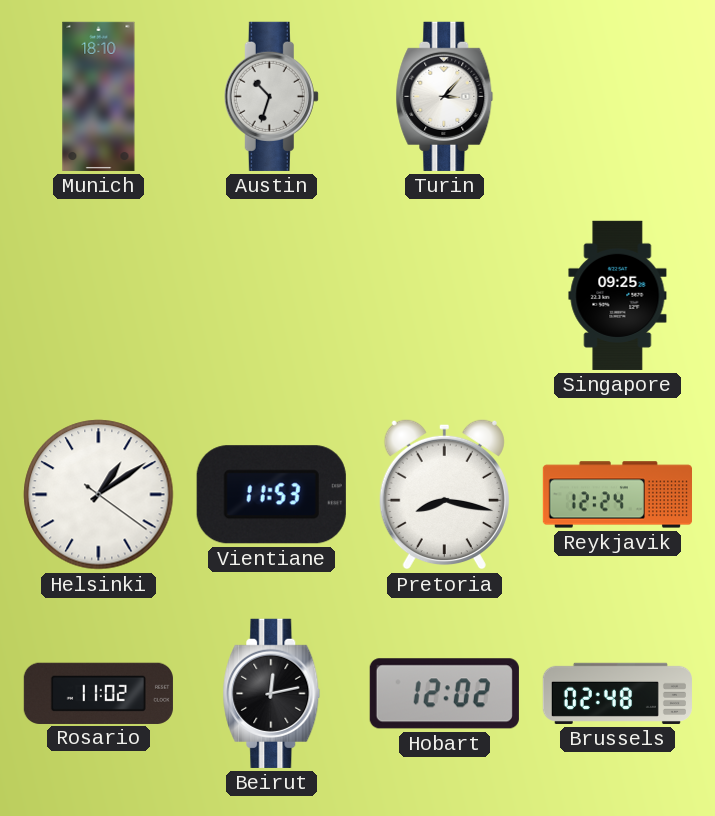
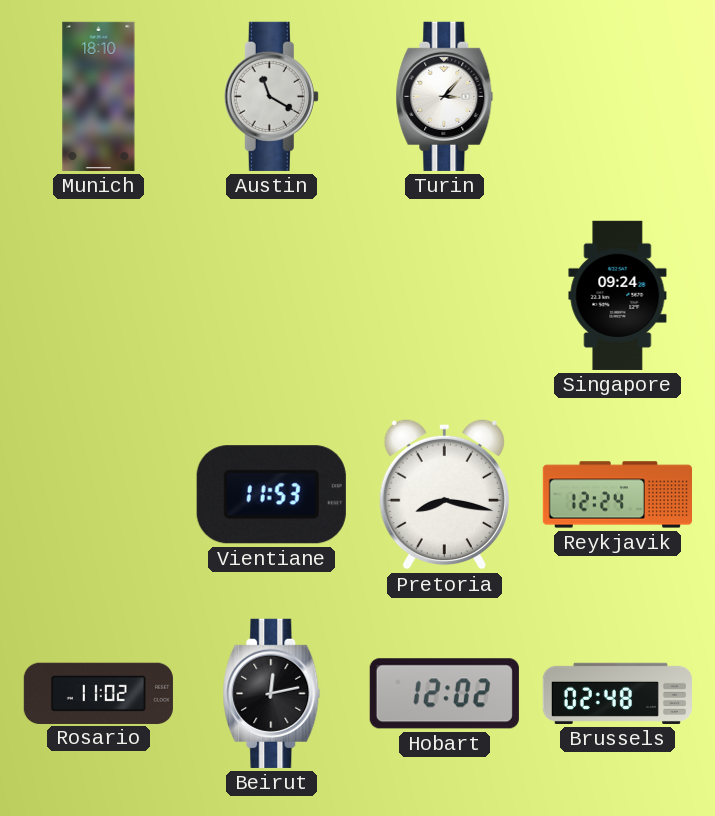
Austin: 10:33 -> 11:20 (271, 96)
Singapore: 09:25 -> 09:24 (618, 295)
Helsinki: 1:09 -> none (99, 495)
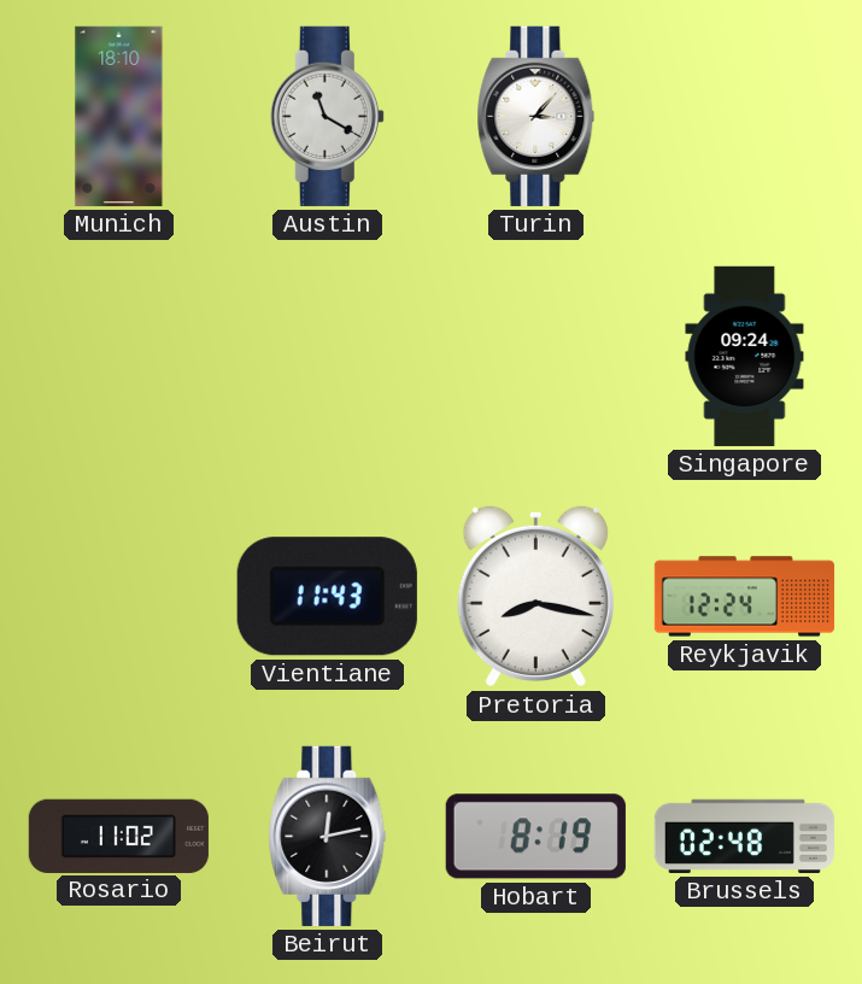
Vientiane: 11:53 -> 11:43 (327, 597)
Hobart: 12:02 -> 8:19 (535, 837)
